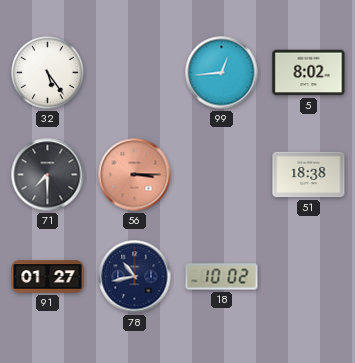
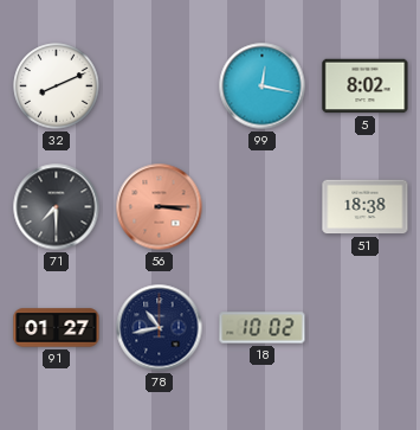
32: 5:24 -> 8:11 (57, 86)
99: 12:44 -> 12:17 (263, 86)
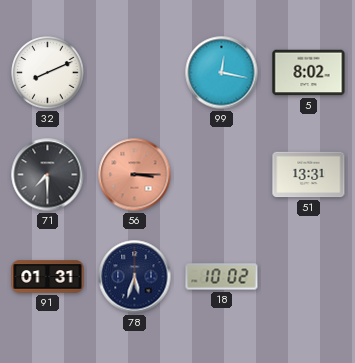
51: 18:38 -> 13:31 (309, 175)
91: 01:27 -> 01:31 (48, 277)
78: 10:43 -> 5:33 (135, 277)
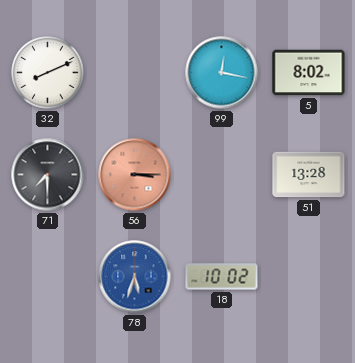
51: 13:31 -> 13:28 (309, 175)
91: 01:31 -> none (48, 277)
78 dial: navy -> blue (135, 277)
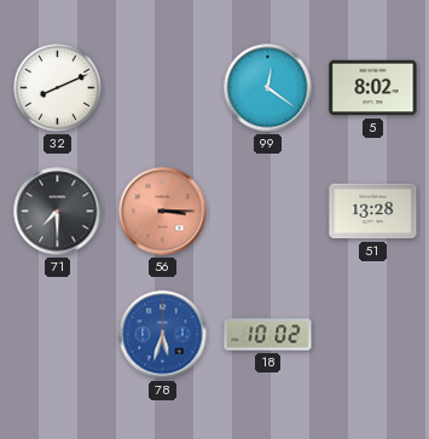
99: 12:17 -> 12:21 (268, 88)
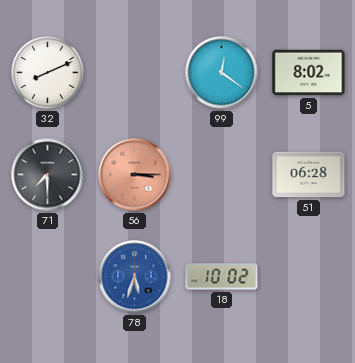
51: 13:28 -> 06:28 (309, 175)
